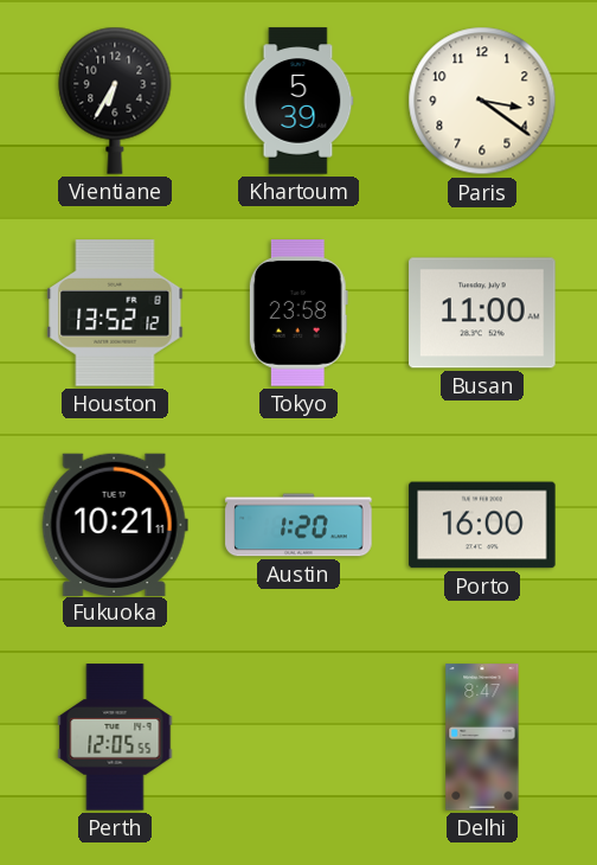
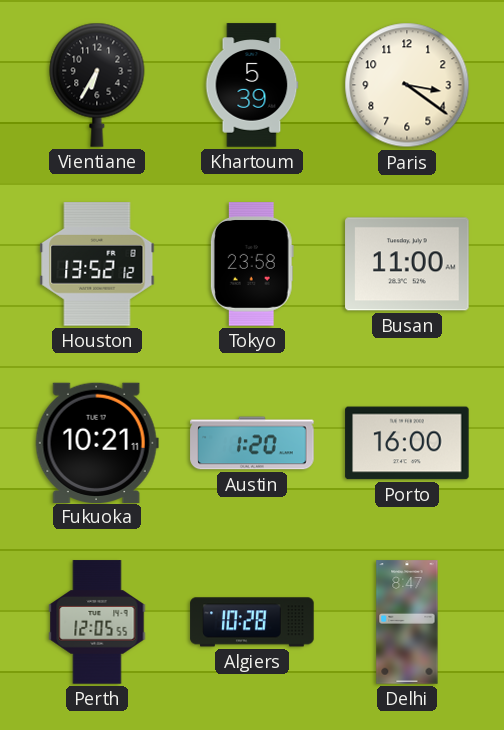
Algiers: none -> 10:28 (252, 622)
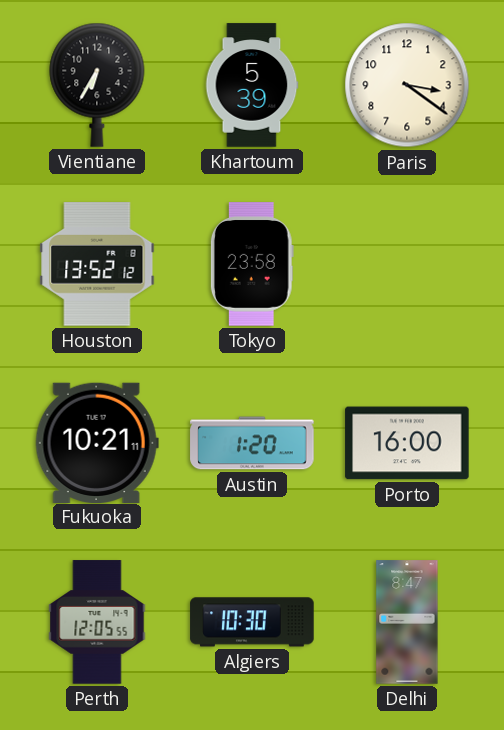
Busan: 11:00 -> none (407, 264)
Algiers: 10:28 -> 10:30 (252, 622)
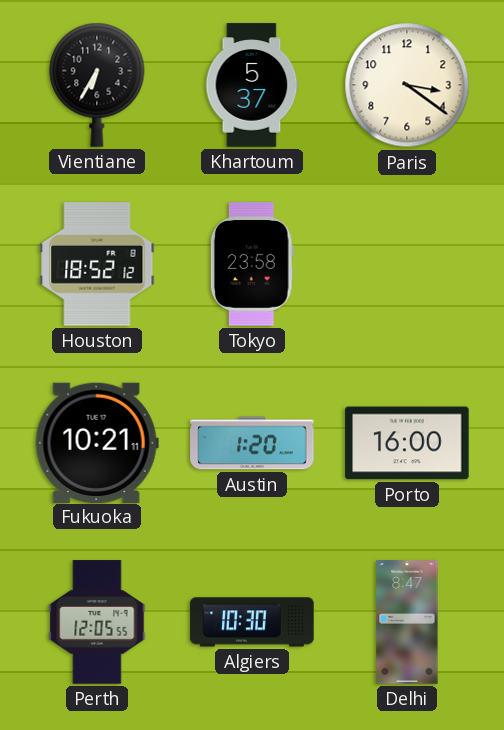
Khartoum: 5:39 -> 5:37 (252, 85)
Houston: 13:52 -> 18:52 (97, 264)
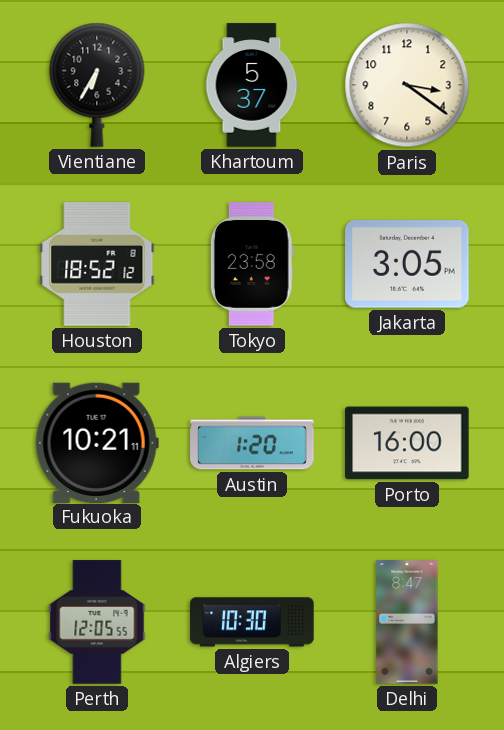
Jakarta: none -> 3:05 (407, 264)
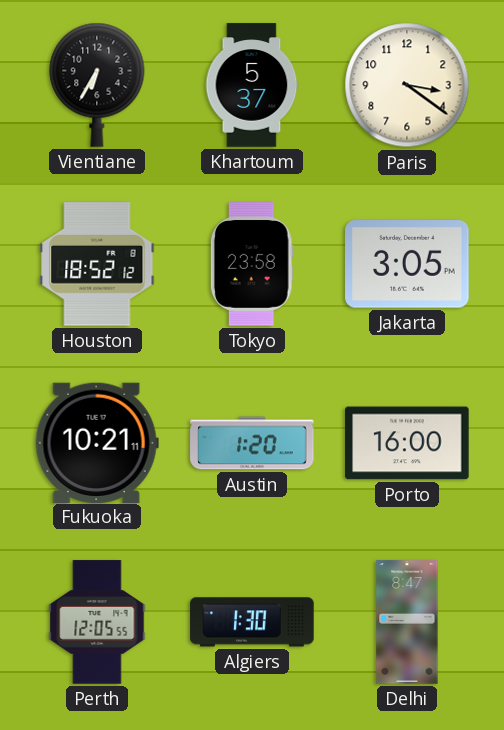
Algiers: 10:30 -> 1:30 (252, 622)
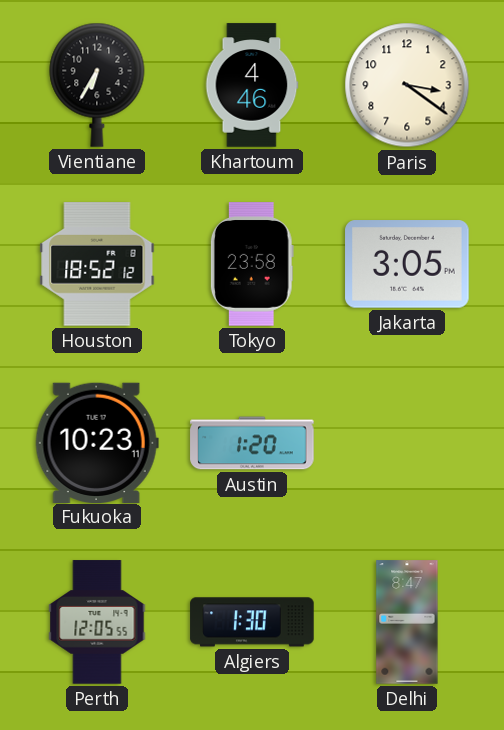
Khartoum: 5:37 -> 4:46 (252, 85)
Fukuoka: 10:21 -> 10:23 (97, 442)
Porto: 16:00 -> none (407, 443)
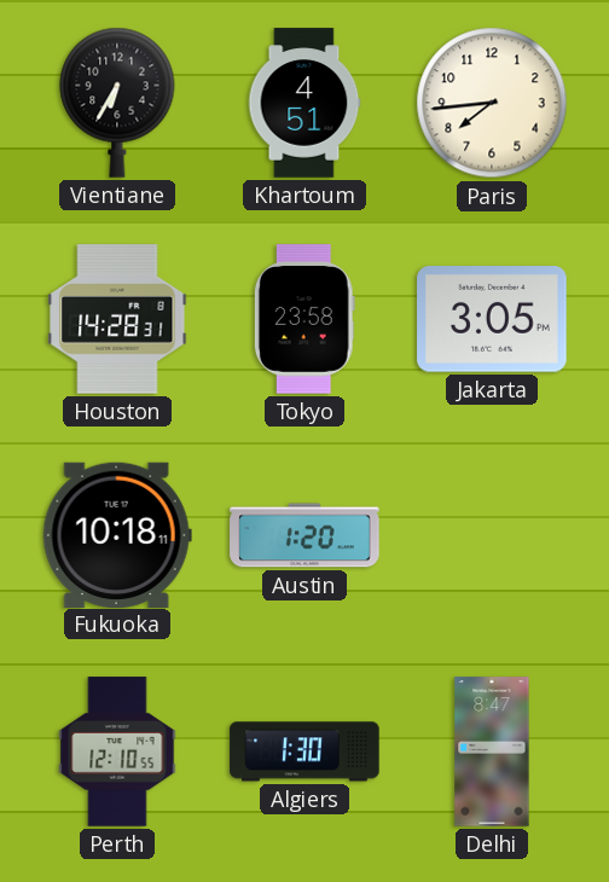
Khartoum: 4:46 -> 4:51 (304, 103)
Paris: 3:21 -> 7:44 (492, 103)
Houston: 18:52 -> 14:28 (117, 319)
Fukuoka: 10:23 -> 10:18 (117, 534)
Perth: 12:05 -> 12:10 (117, 752)
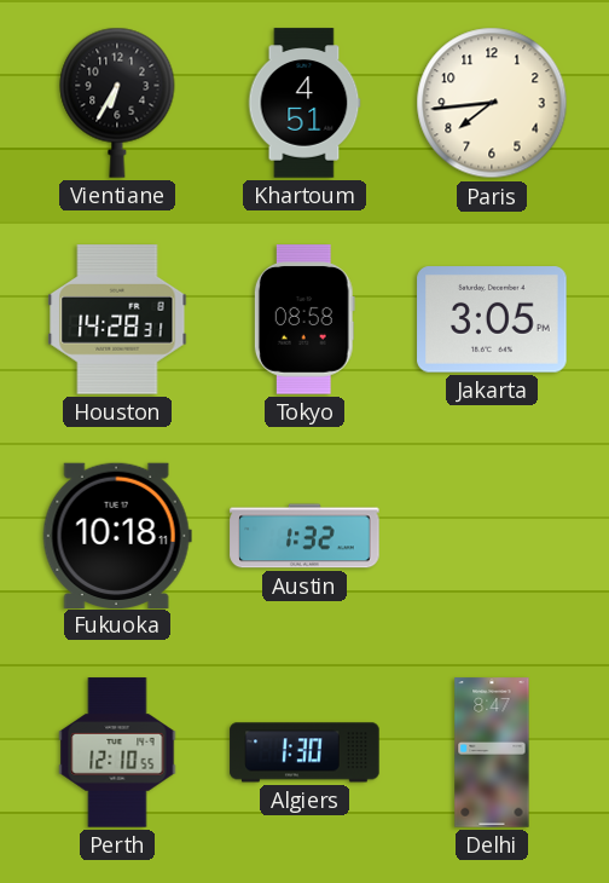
Tokyo: 23:58 -> 08:58 (304, 319)
Austin: 1:20 -> 1:32 (304, 536)
